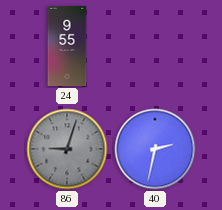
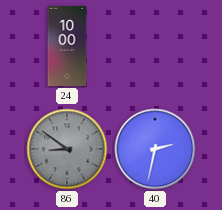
24: 9:55 -> 10:00 (67, 46)
86: 9:03 -> 8:51 (67, 149)
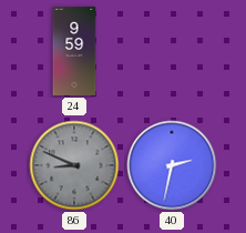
24: 10:00 -> 9:59 (74, 51)
86: 8:51 -> 8:49 (74, 165)
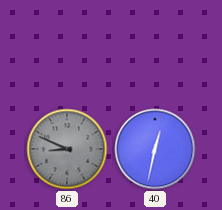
24: 9:59 -> none (74, 51)
40: 2:32 -> 12:32 (155, 149)
